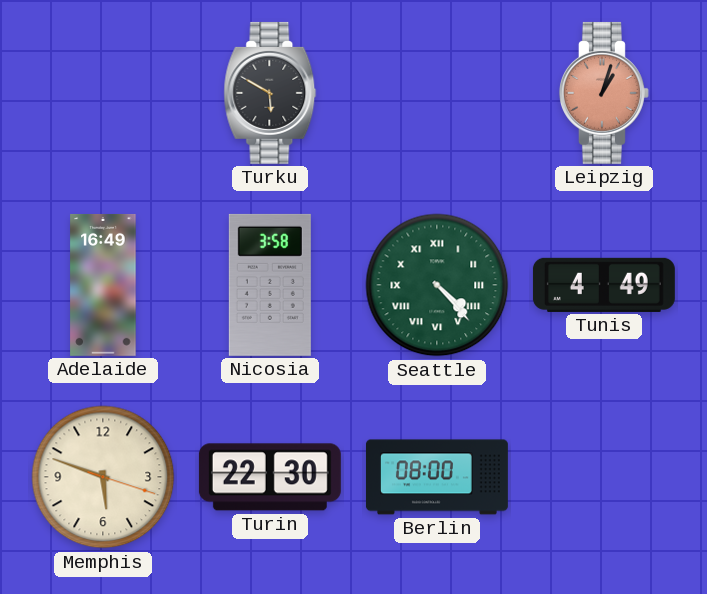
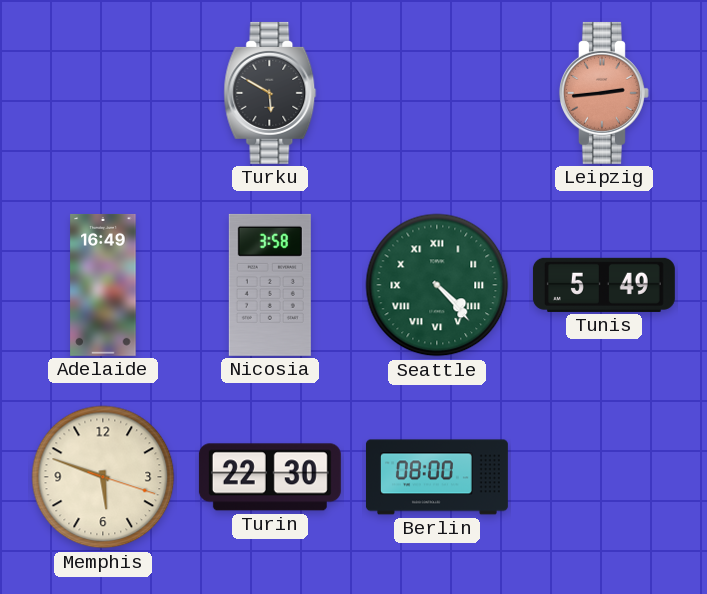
Leipzig: 1:03 -> 2:44 (604, 93)
Tunis: 4:49 -> 5:49 (604, 285)
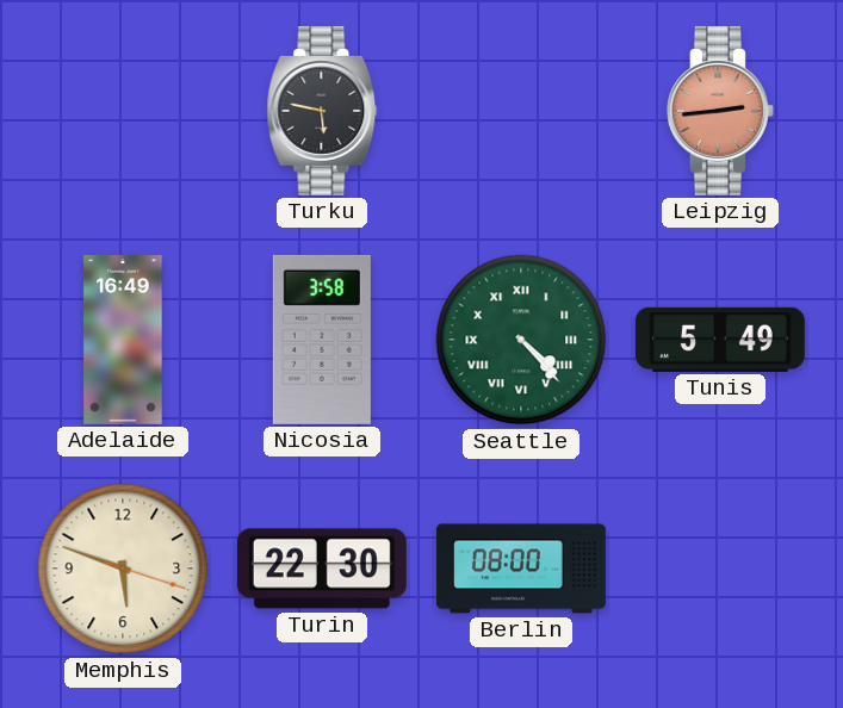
Turku: 5:50 -> 5:47 (322, 111)
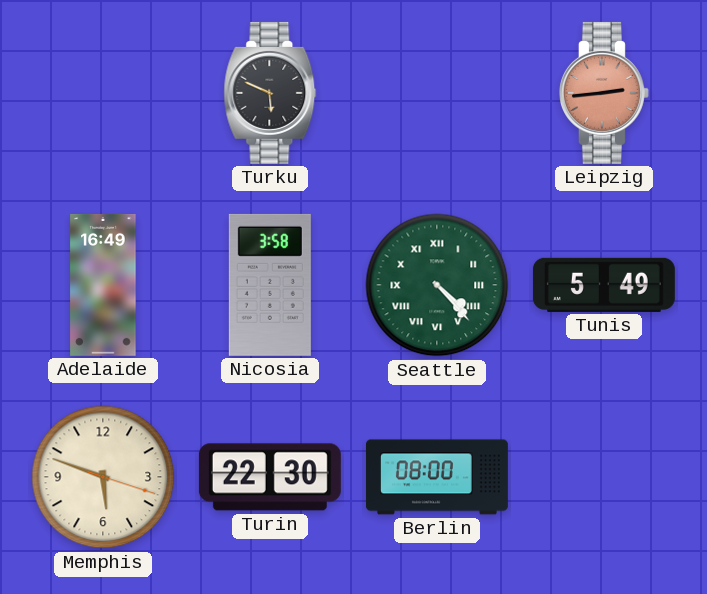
Turku: 5:47 -> 5:49 (270, 93)
